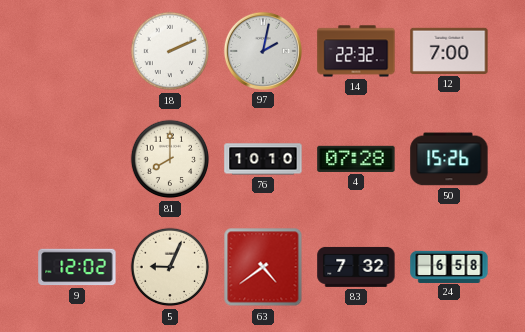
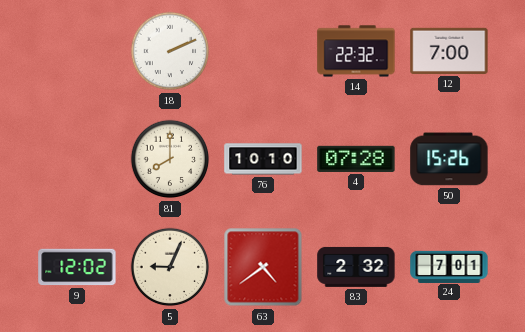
97: 2:02 -> none (263, 51)
83: 7:32 -> 2:32 (356, 267)
24: 6:58 -> 7:01 (449, 266)
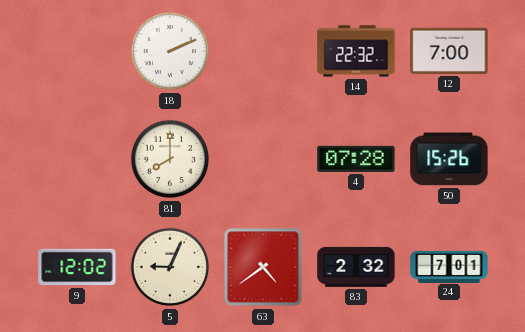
76: 10:10 -> none (263, 159)
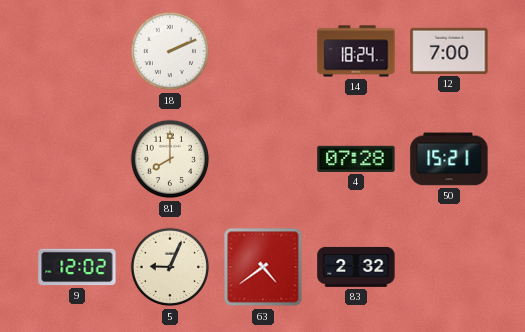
14: 22:32 -> 18:24 (356, 51)
50: 15:26 -> 15:21 (449, 159)
24: 7:01 -> none (449, 266)
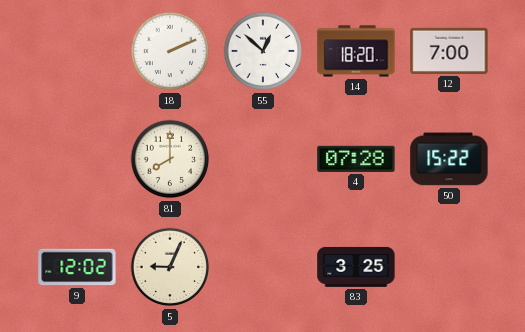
55: none -> 12:52 (263, 51)
14: 18:24 -> 18:20 (356, 51)
50: 15:21 -> 15:22 (449, 159)
63: 4:39 -> none (263, 267)
83: 2:32 -> 3:25 (356, 267)
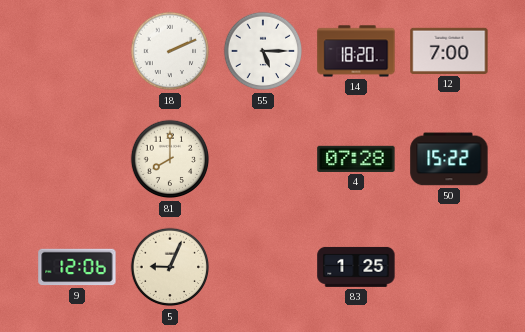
55: 12:52 -> 5:15 (263, 51)
9: 12:02 -> 12:06 (77, 267)
83: 3:25 -> 1:25 (356, 267)
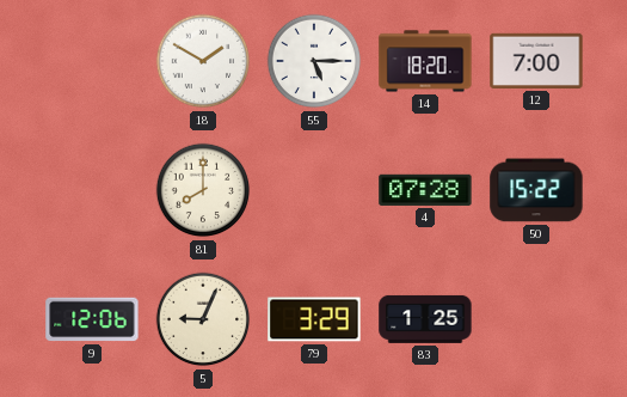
18: 2:11 -> 1:50 (203, 61)
79: none -> 3:29 (314, 319)
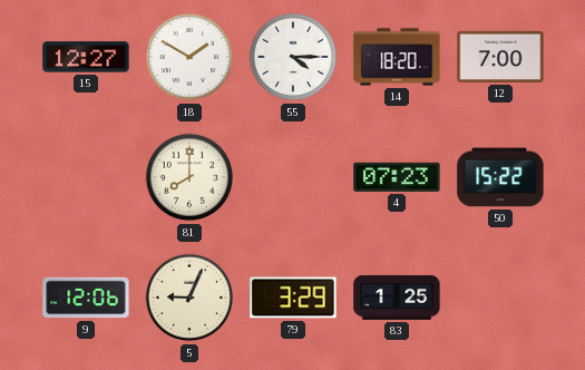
15: none -> 12:27 (86, 57)
55: 5:15 -> 4:15 (293, 57)
4: 07:28 -> 07:23 (397, 177)
